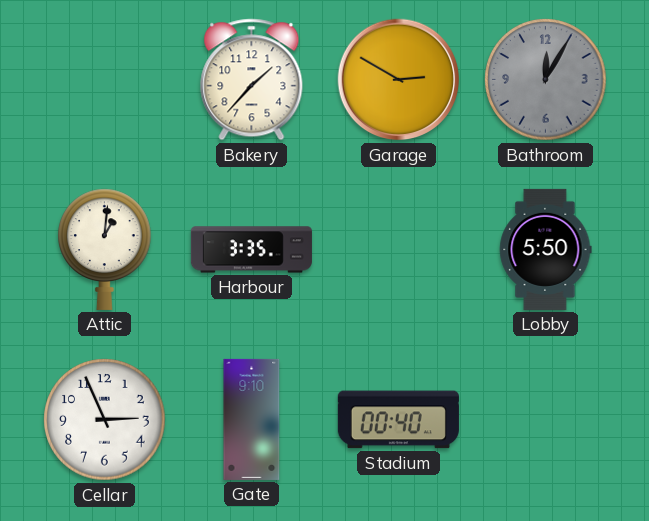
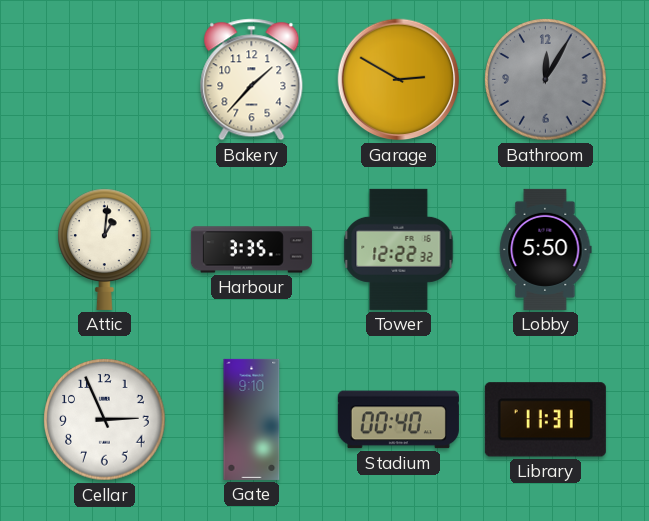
Tower: none -> 12:22 (399, 249)
Library: none -> 11:31 (545, 420)
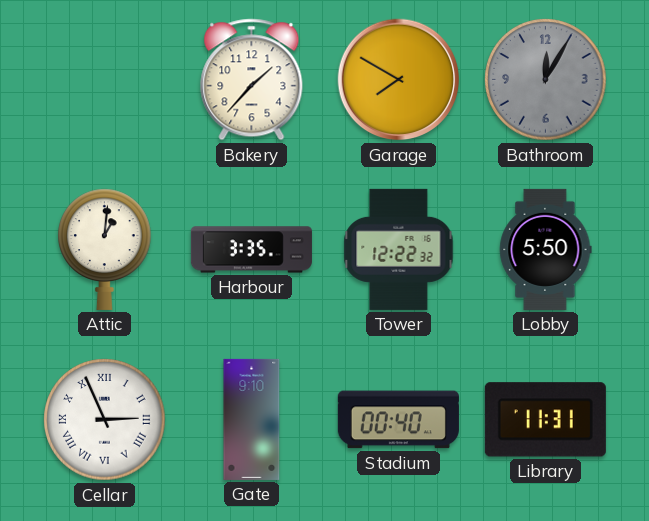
Garage: 2:50 -> 7:50 (399, 80)
Cellar numerals: Arabic -> Roman (105, 420)
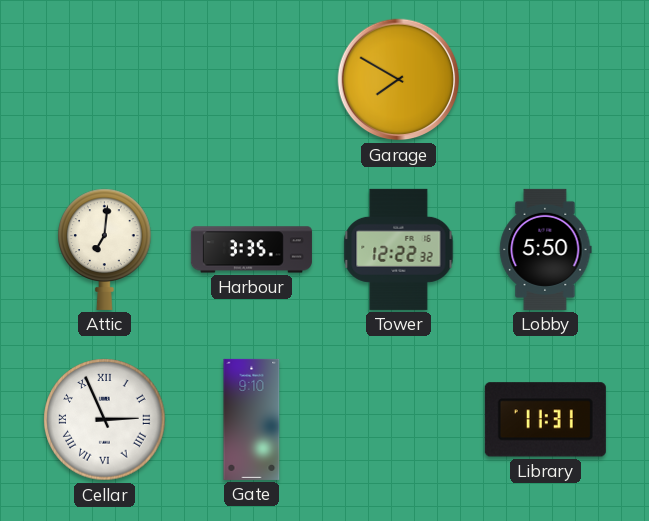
Bakery: 1:37 -> none (252, 80)
Bathroom: 12:05 -> none (546, 80)
Attic: 1:01 -> 7:01 (105, 249)
Stadium: 00:40 -> none (398, 420)
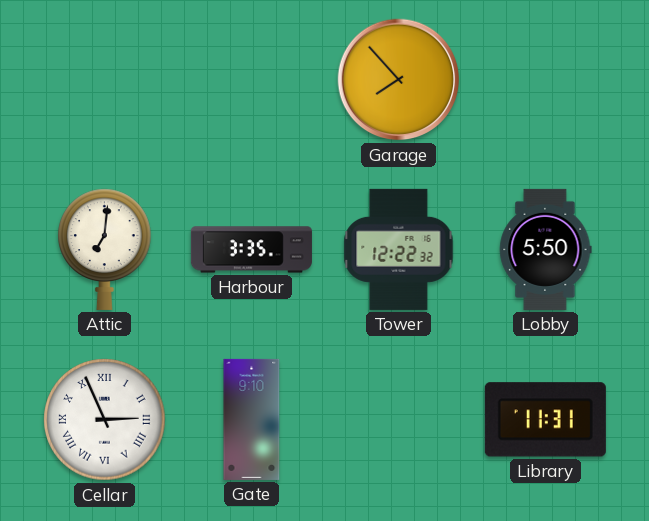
Garage: 7:50 -> 7:53 (399, 80)
